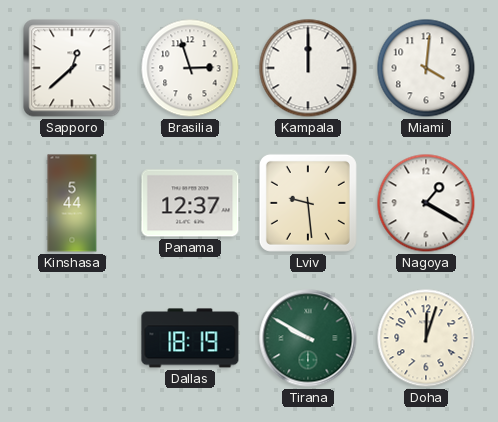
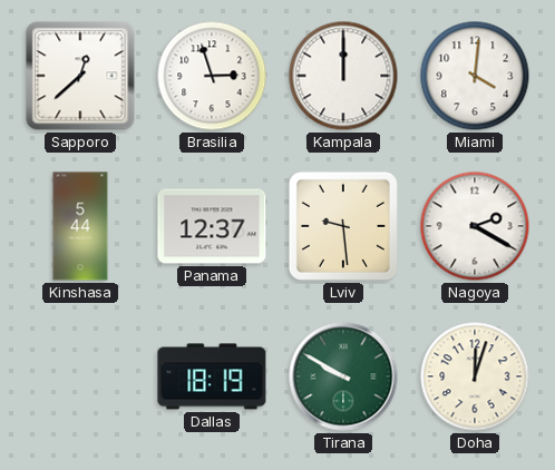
Nagoya: 1:20 -> 2:20 (475, 226)
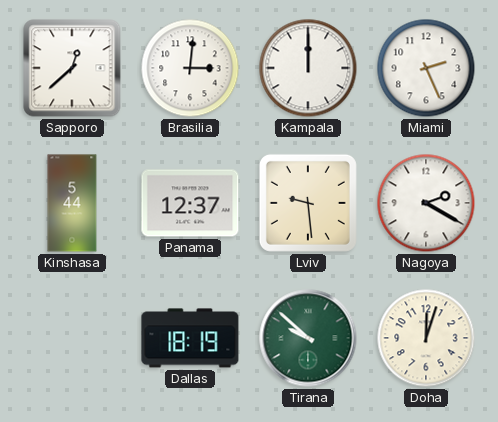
Brasilia: 2:57 -> 3:01 (190, 68)
Miami: 4:01 -> 2:26 (426, 68)
Tirana: 9:50 -> 9:52 (308, 338)
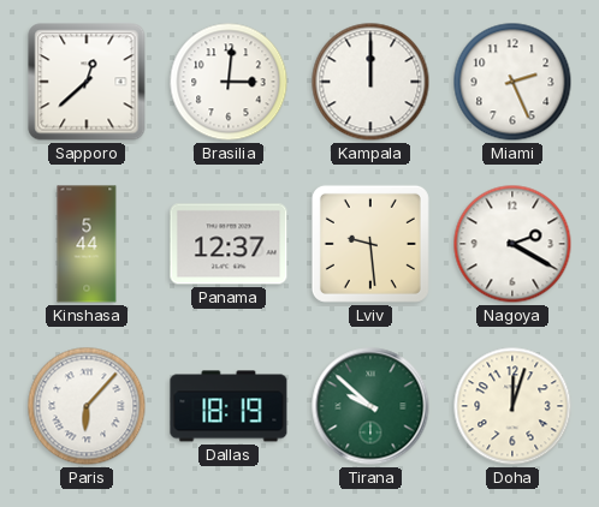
Paris: none -> 6:07 (87, 406)
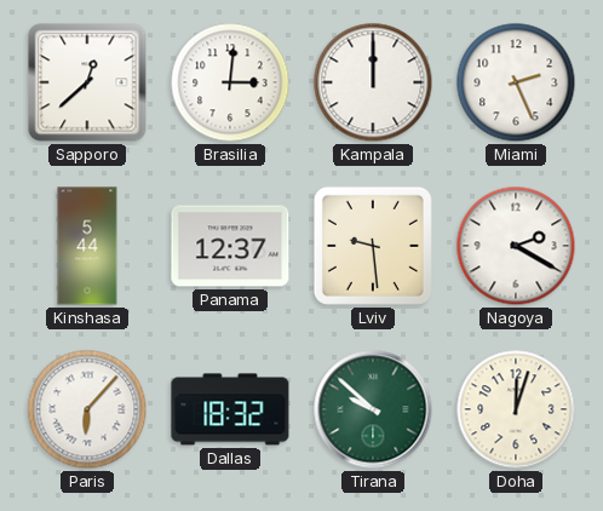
Dallas: 18:19 -> 18:32 (230, 409)
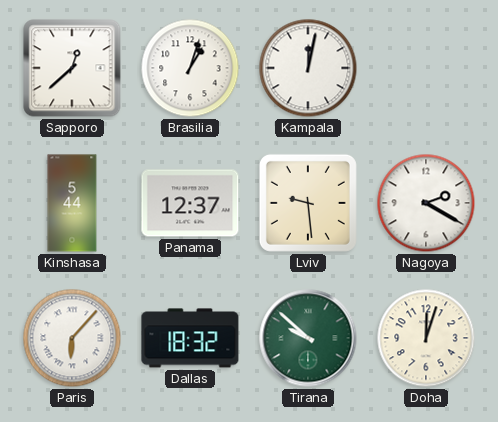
Brasilia: 3:01 -> 1:03 (190, 68)
Kampala: 12:00 -> 12:02 (308, 68)
Miami: 2:26 -> none (516, 82)
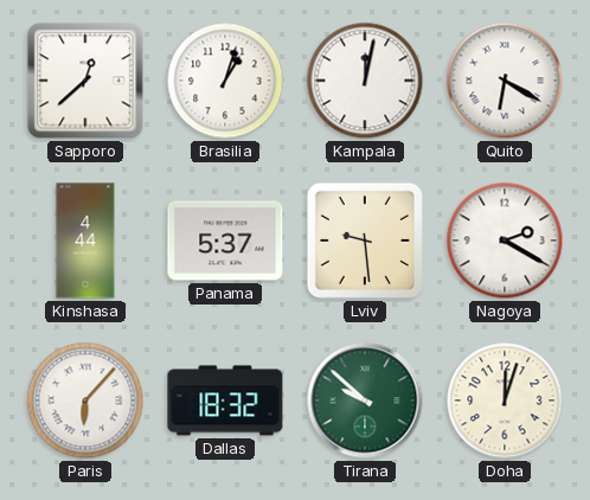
Quito: none -> 6:20 (505, 81)
Kinshasa: 5:44 -> 4:44 (85, 241)
Panama: 12:37 -> 5:37 (225, 241)
